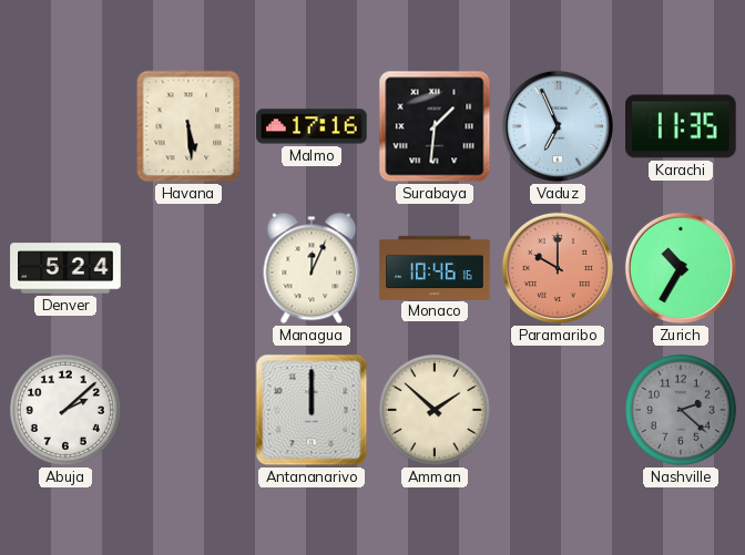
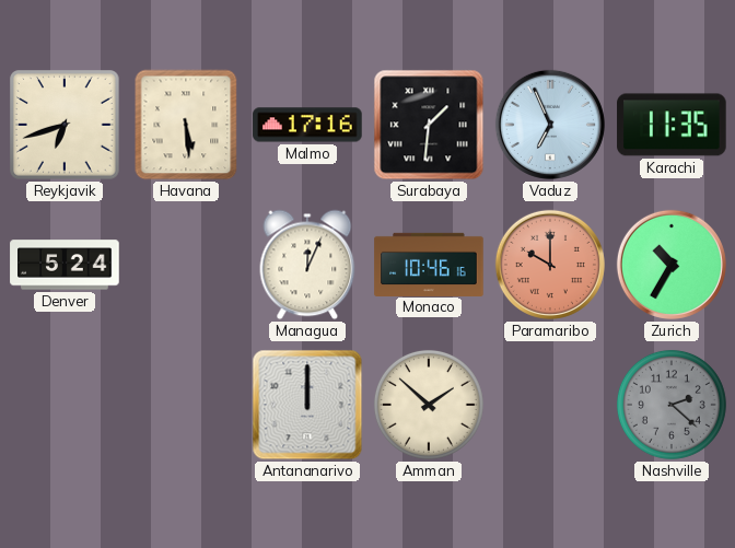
Reykjavik: none -> 6:42 (65, 125)
Abuja: 2:08 -> none (65, 410)
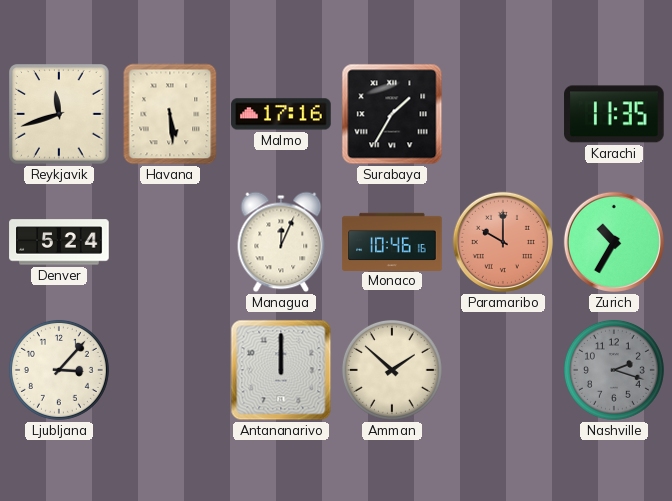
Reykjavik: 6:42 -> 11:42 (59, 114)
Surabaya: 1:31 -> 1:35 (392, 114)
Vaduz: 6:56 -> none (550, 125)
Ljubljana: none -> 3:07 (59, 370)
Nashville: 2:22 -> 2:18 (614, 370)
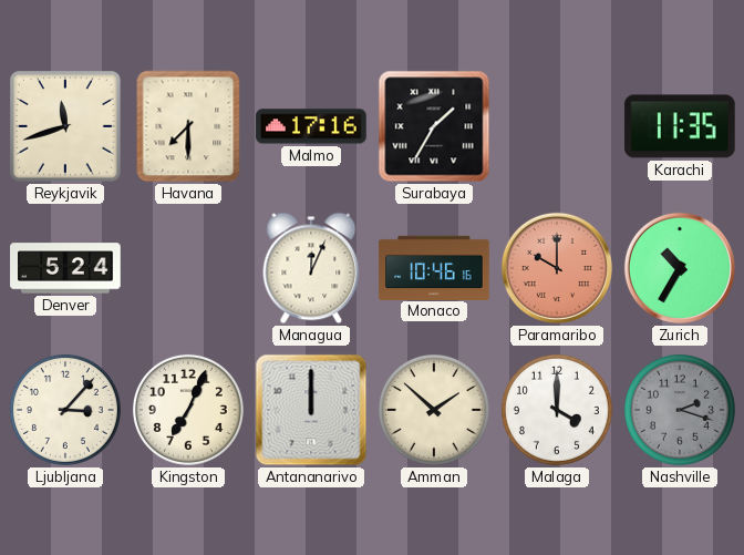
Havana: 5:29 -> 7:30 (188, 126)
Kingston: none -> 7:04 (188, 410)
Malaga: none -> 4:00 (557, 410)
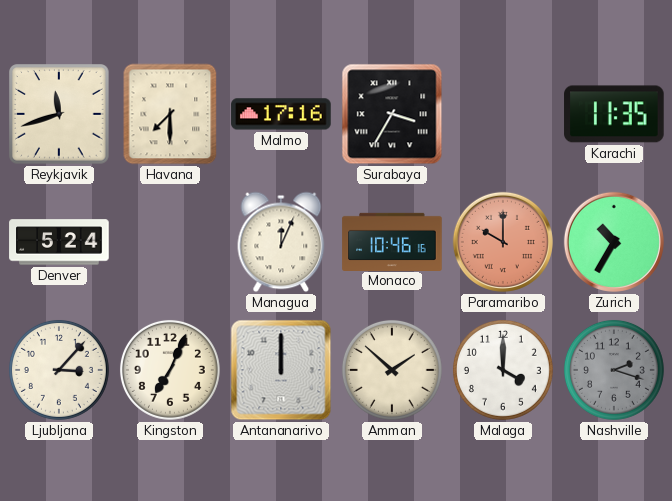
Surabaya: 1:35 -> 3:35 (392, 114)
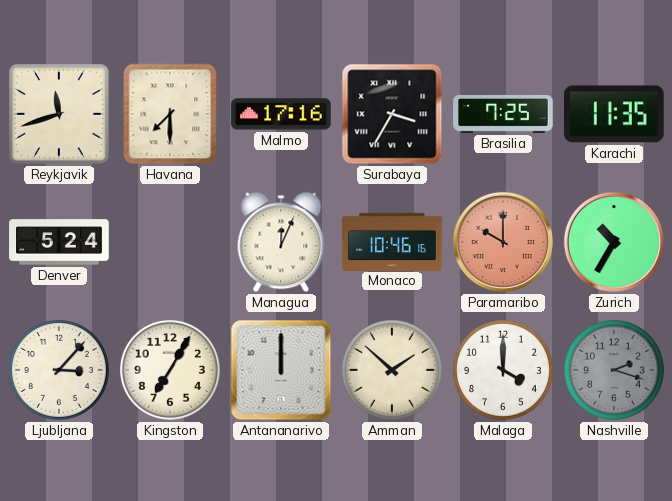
Brasilia: none -> 7:25 (503, 114)
Kingston: 7:04 -> 7:05 (170, 370)
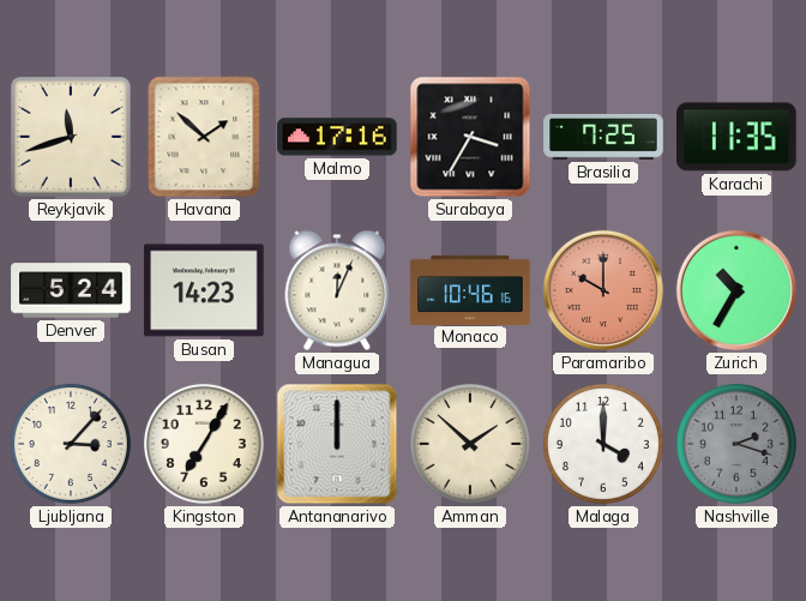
Havana: 7:30 -> 1:52 (204, 137)
Busan: none -> 14:23 (204, 290)
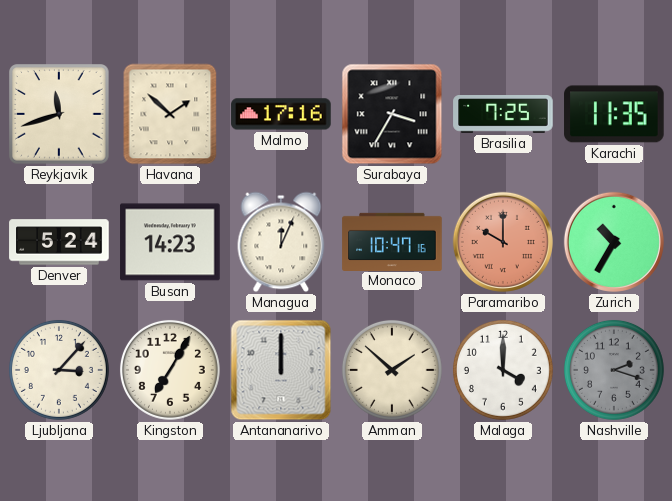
Monaco: 10:46 -> 10:47 (392, 241)
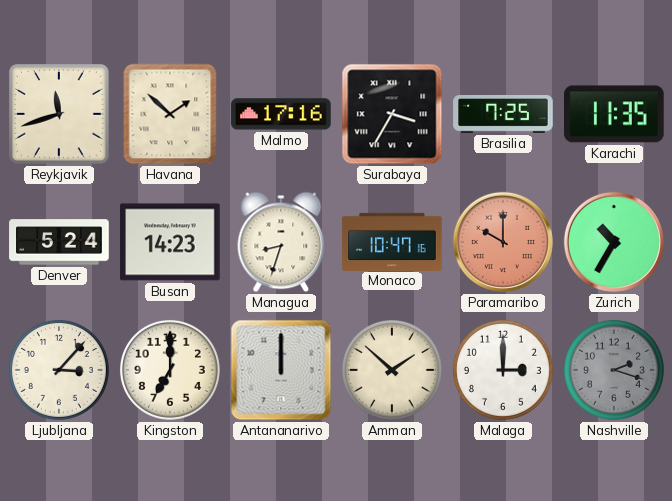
Managua: 12:04 -> 8:33 (281, 242)
Kingston: 7:05 -> 7:00 (170, 370)
Malaga: 4:00 -> 3:00 (503, 370)
